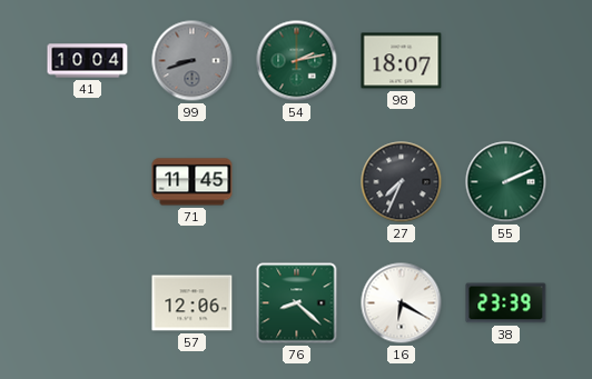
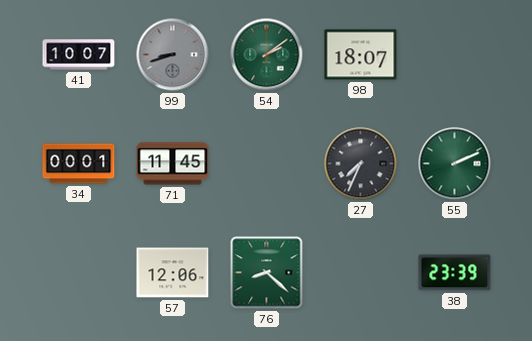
41: 10:04 -> 10:07 (79, 55)
54: 2:13 -> 2:09 (267, 55)
34: none -> 00:01 (79, 164)
16: 6:20 -> none (402, 303)
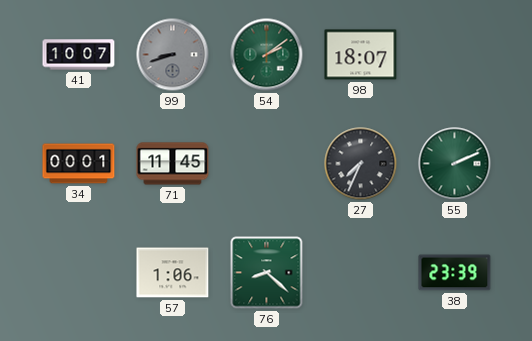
57: 12:06 -> 1:06 (173, 273)
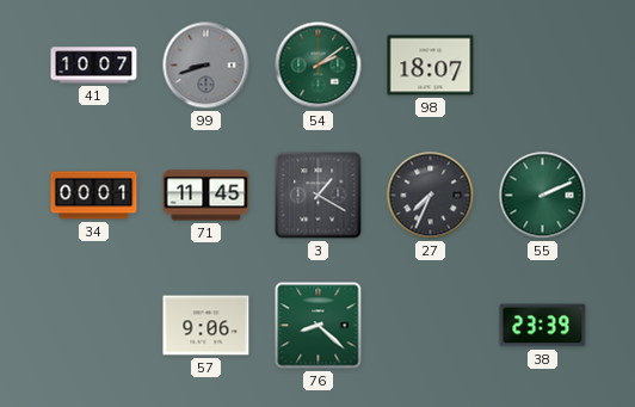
3: none -> 1:20 (319, 196)
57: 1:06 -> 9:06 (206, 326)
